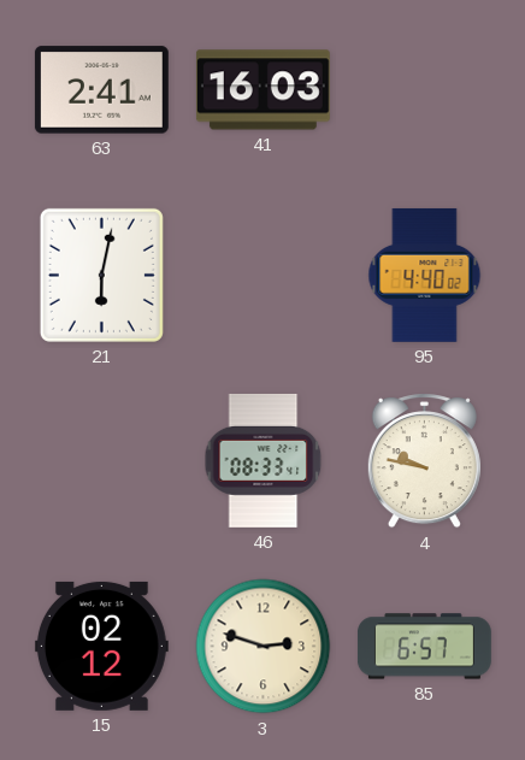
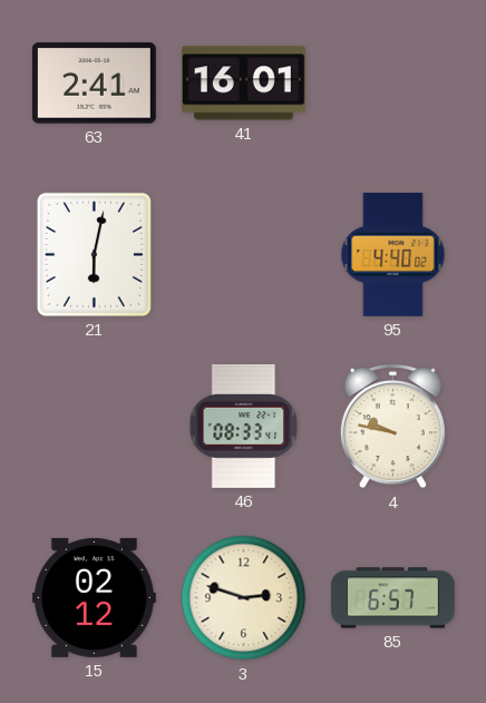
41: 16:03 -> 16:01 (243, 84)
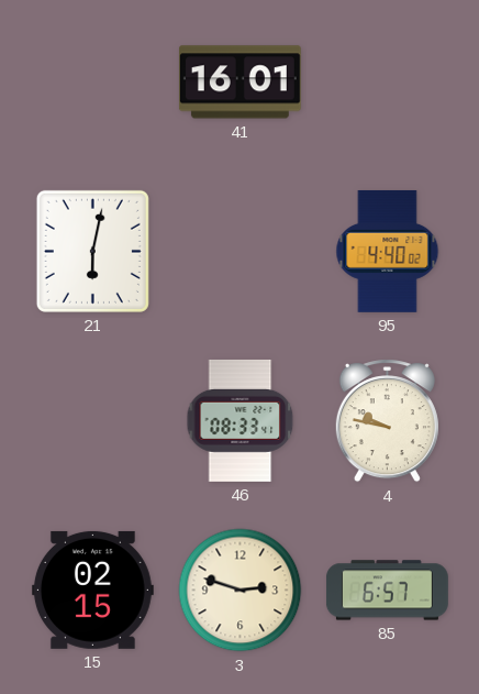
63: 2:41 -> none (94, 84)
15: 02:12 -> 02:15 (92, 590)
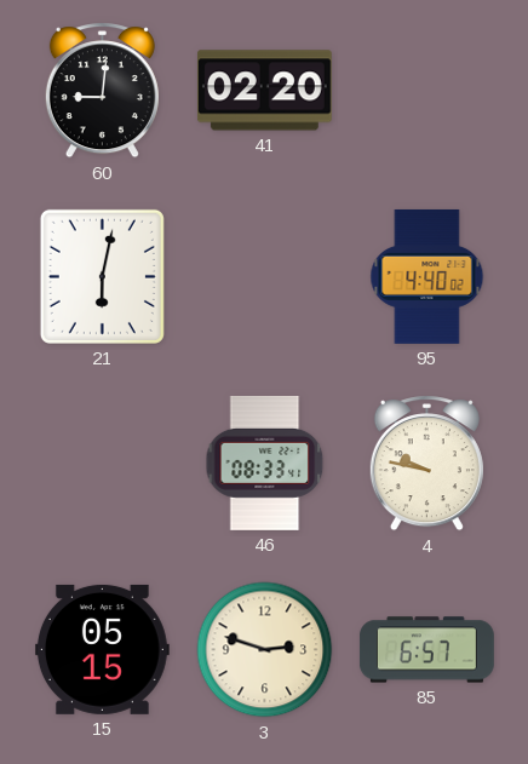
60: none -> 9:01 (102, 91)
41: 16:01 -> 02:20 (264, 91)
15: 02:15 -> 05:15 (102, 649)
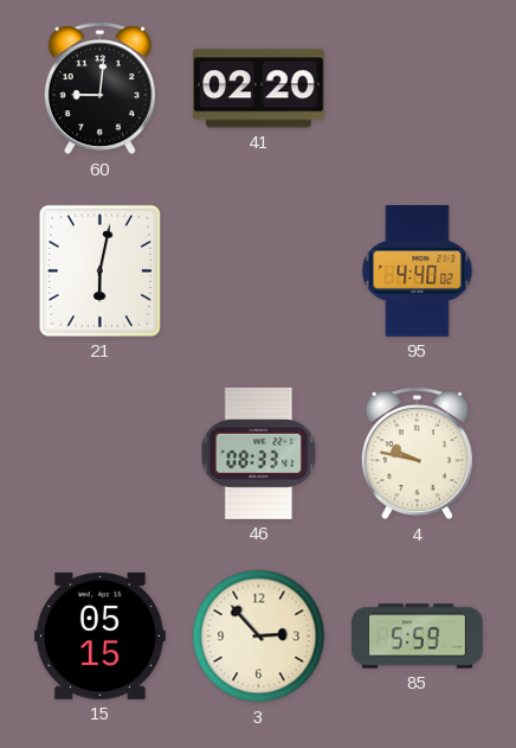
3: 2:48 -> 2:53 (259, 637)
85: 6:57 -> 5:59 (418, 637)
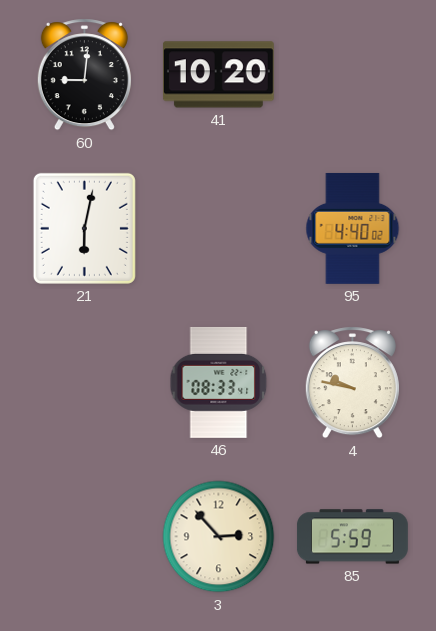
41: 02:20 -> 10:20 (218, 75)
15: 05:15 -> none (99, 635)
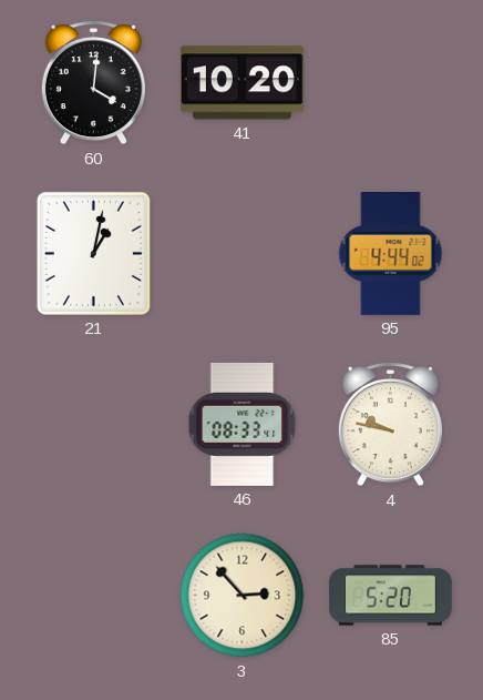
60: 9:01 -> 4:01 (93, 83)
21: 6:02 -> 1:02 (93, 253)
95: 4:40 -> 4:44 (391, 253)
85: 5:59 -> 5:20 (391, 596)
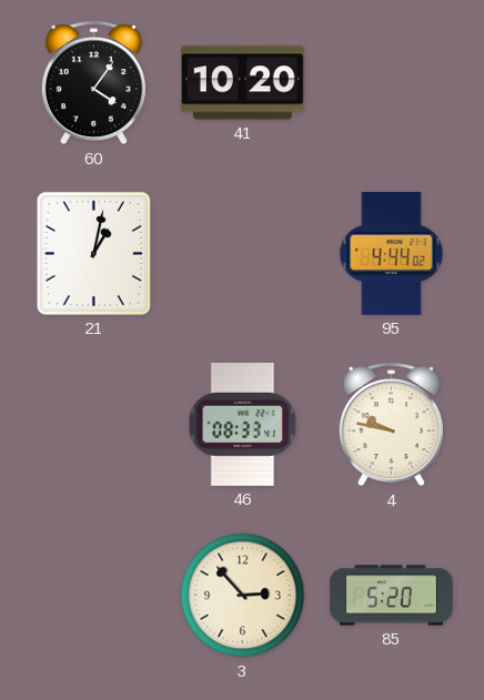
60: 4:01 -> 4:06 (93, 83)
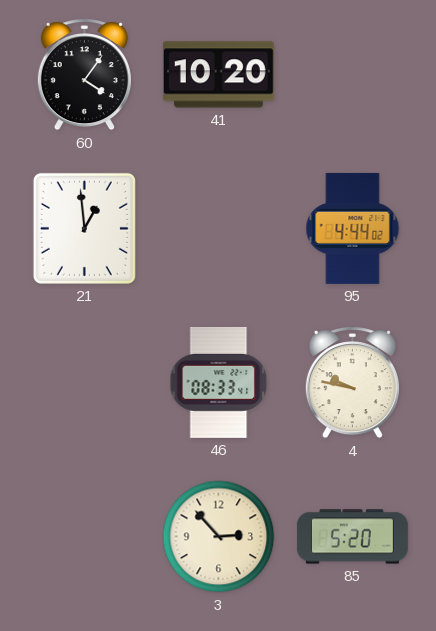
21: 1:02 -> 12:59 (84, 228)
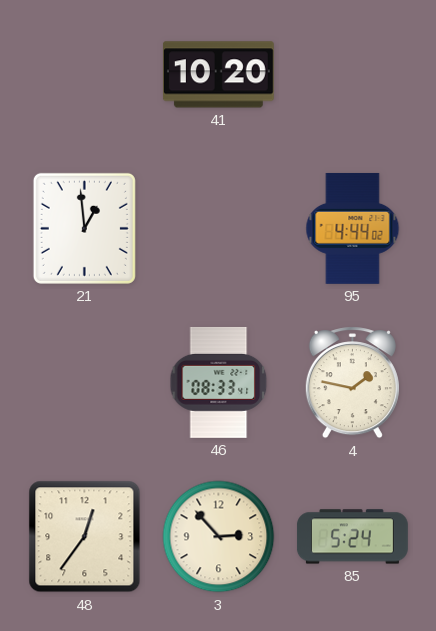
60: 4:06 -> none (84, 75)
4: 9:47 -> 1:47 (352, 383)
48: none -> 12:36 (85, 537)
85: 5:20 -> 5:24 (353, 537)
